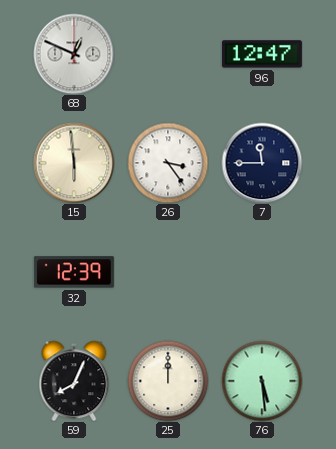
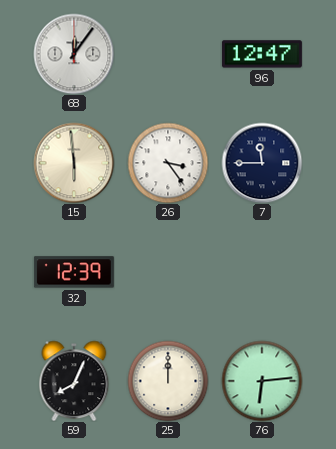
68: 12:49 -> 12:06 (74, 54)
76: 5:29 -> 6:14 (262, 381)
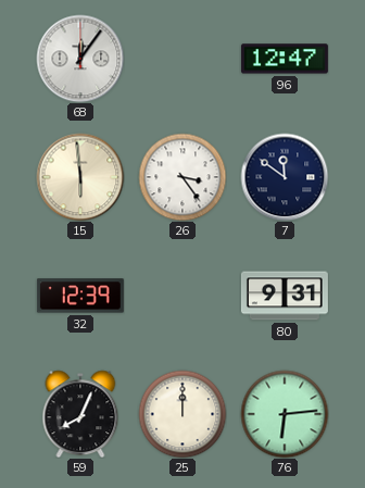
7: 11:45 -> 11:51 (285, 177)
80: none -> 9:31 (285, 296)
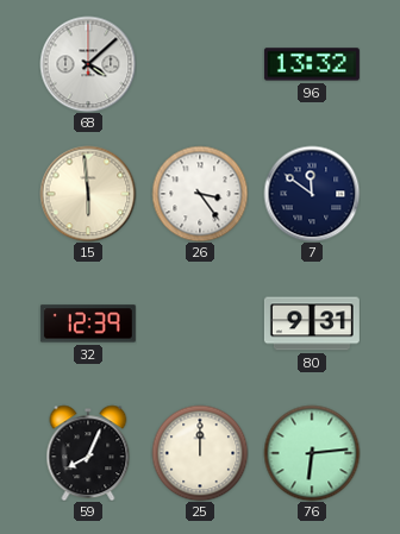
68: 12:06 -> 4:08 (88, 64)
96: 12:47 -> 13:32 (312, 64)
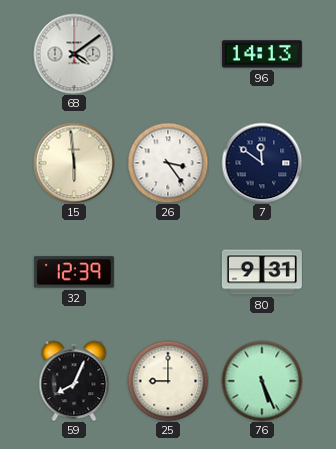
68: 4:08 -> 4:09 (74, 54)
96: 13:32 -> 14:13 (262, 54)
25: 12:00 -> 9:00 (168, 381)
76: 6:14 -> 5:26 (262, 381)
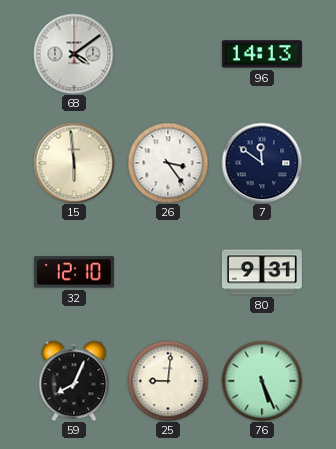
32: 12:39 -> 12:10 (74, 272)
25: 9:00 -> 9:01 (168, 381)
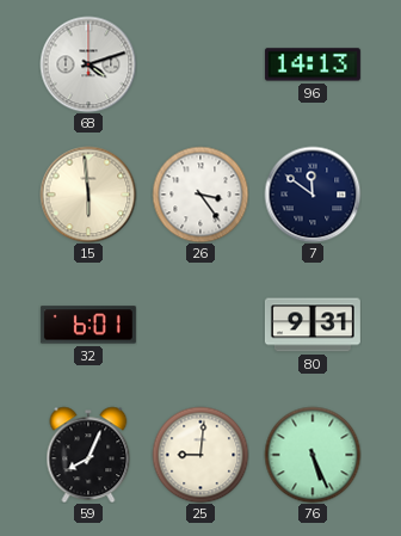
68: 4:09 -> 4:12 (88, 64)
32: 12:10 -> 6:01 (88, 325)
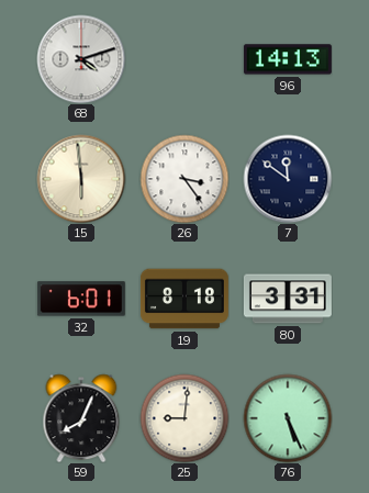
19: none -> 8:18 (185, 299)
80: 9:31 -> 3:31 (288, 299)
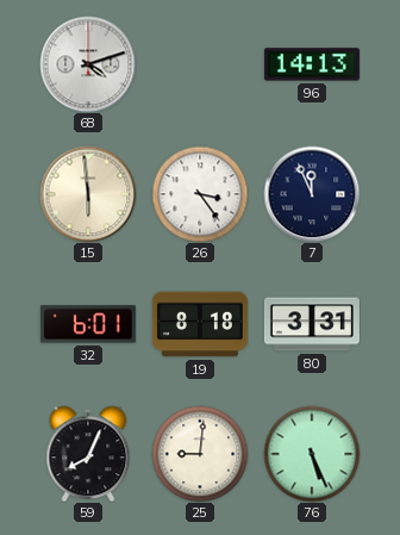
7: 11:51 -> 11:56 (312, 194)
